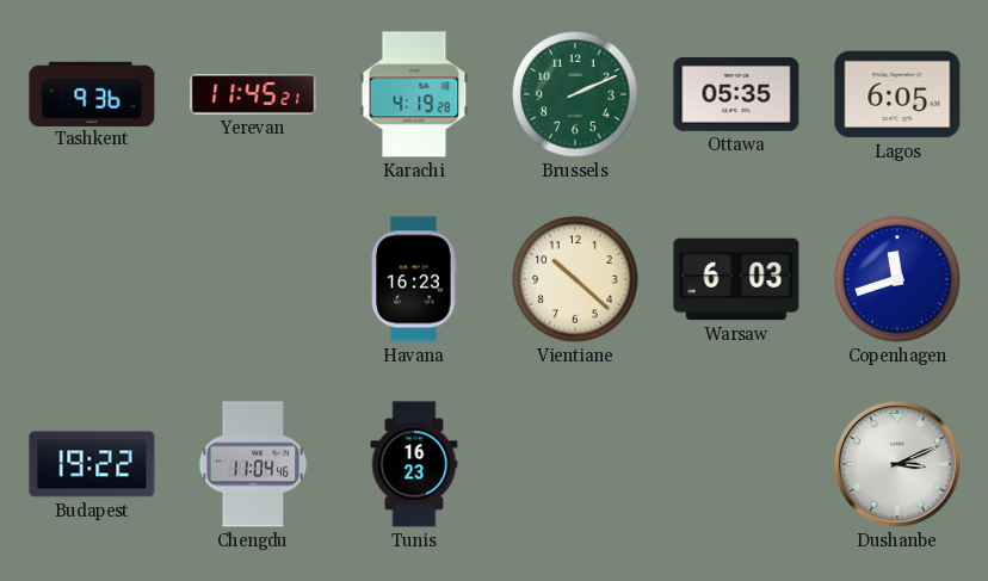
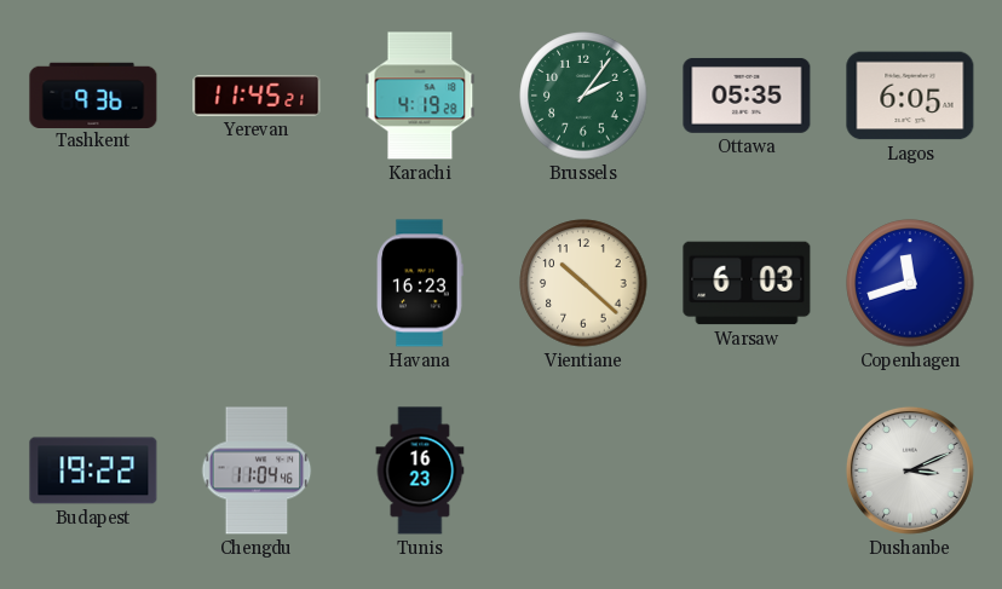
Brussels: 2:11 -> 2:06 (583, 96)
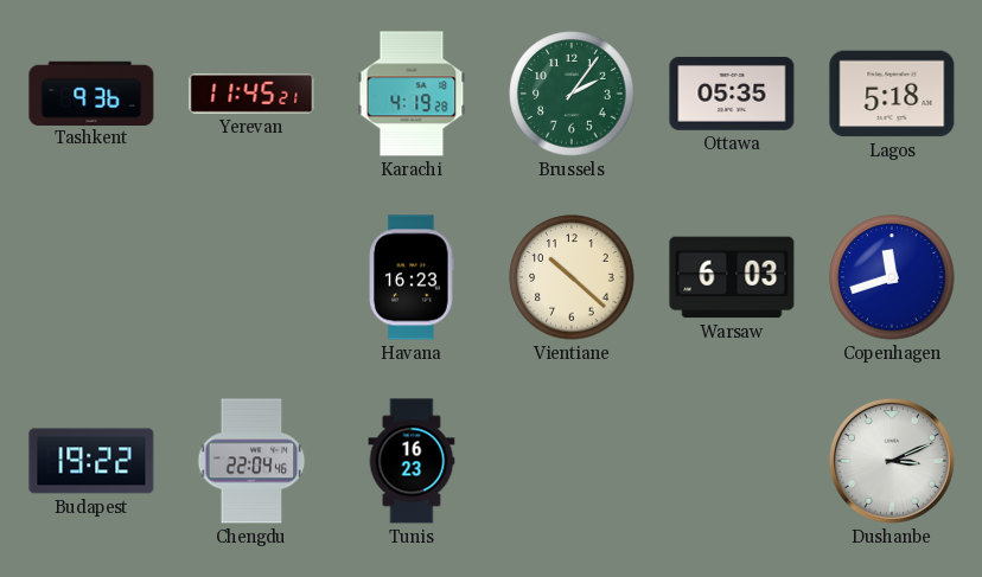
Lagos: 6:05 -> 5:18 (892, 94)
Chengdu: 11:04 -> 22:04 (251, 461)
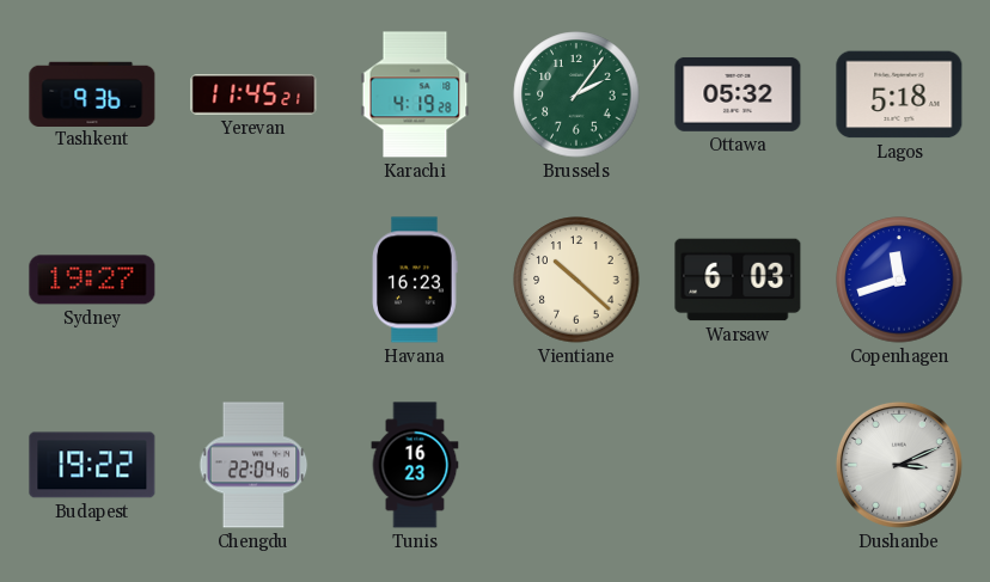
Ottawa: 05:35 -> 05:32 (738, 94)
Sydney: none -> 19:27 (92, 280)
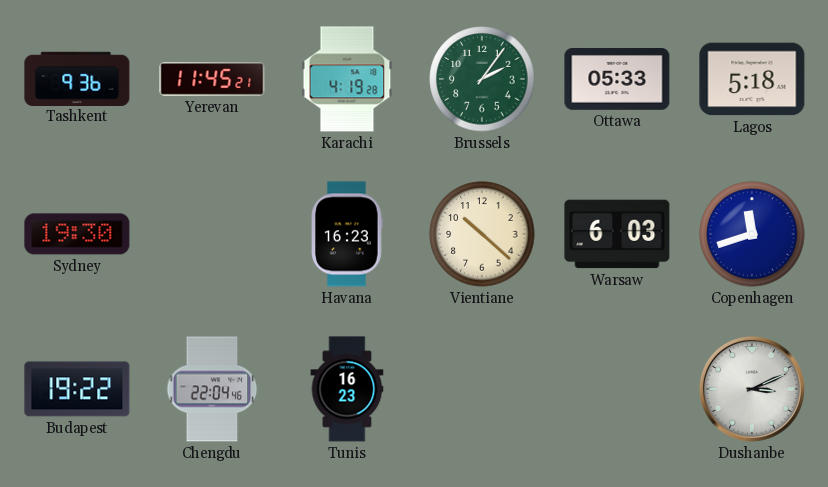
Ottawa: 05:32 -> 05:33 (617, 79)
Sydney: 19:27 -> 19:30 (77, 234)
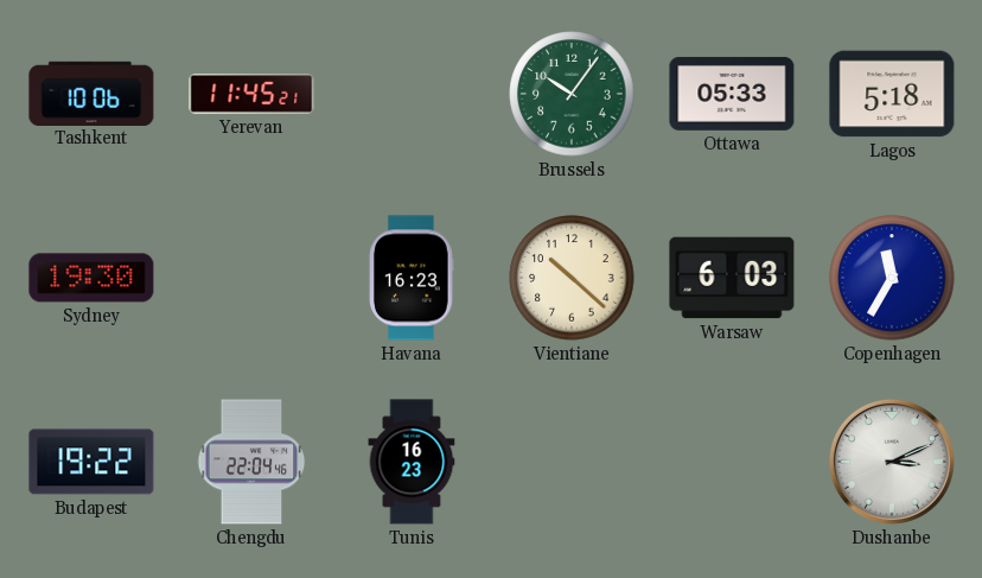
Tashkent: 9:36 -> 10:06 (91, 93)
Karachi: 4:19 -> none (347, 79)
Brussels: 2:06 -> 10:06 (572, 94)
Copenhagen: 11:42 -> 11:35 (892, 278)
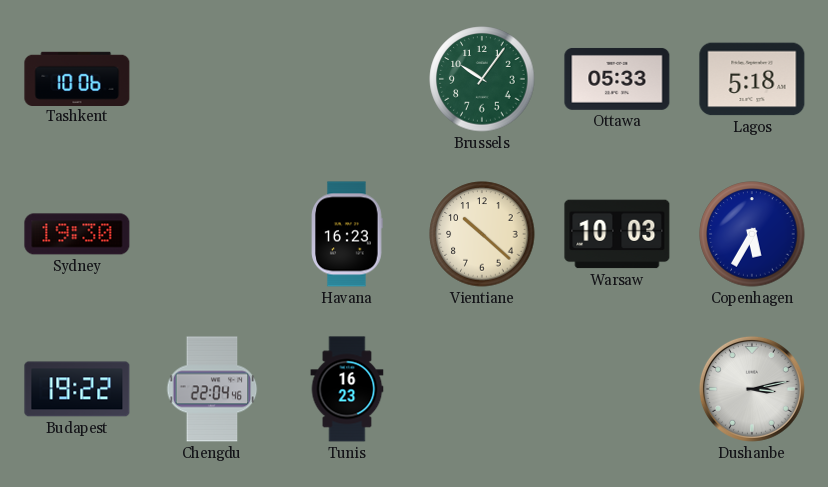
Yerevan: 11:45 -> none (251, 95)
Warsaw: 6:03 -> 10:03 (617, 234)
Copenhagen: 11:35 -> 5:35 (752, 234)
Dushanbe: 3:11 -> 3:13 (752, 389)
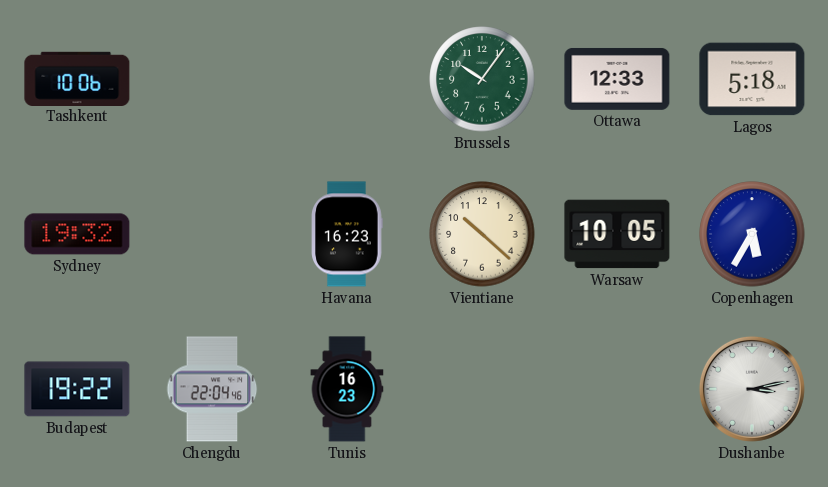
Ottawa: 05:33 -> 12:33 (617, 79)
Sydney: 19:30 -> 19:32 (77, 234)
Warsaw: 10:03 -> 10:05 (617, 234)
